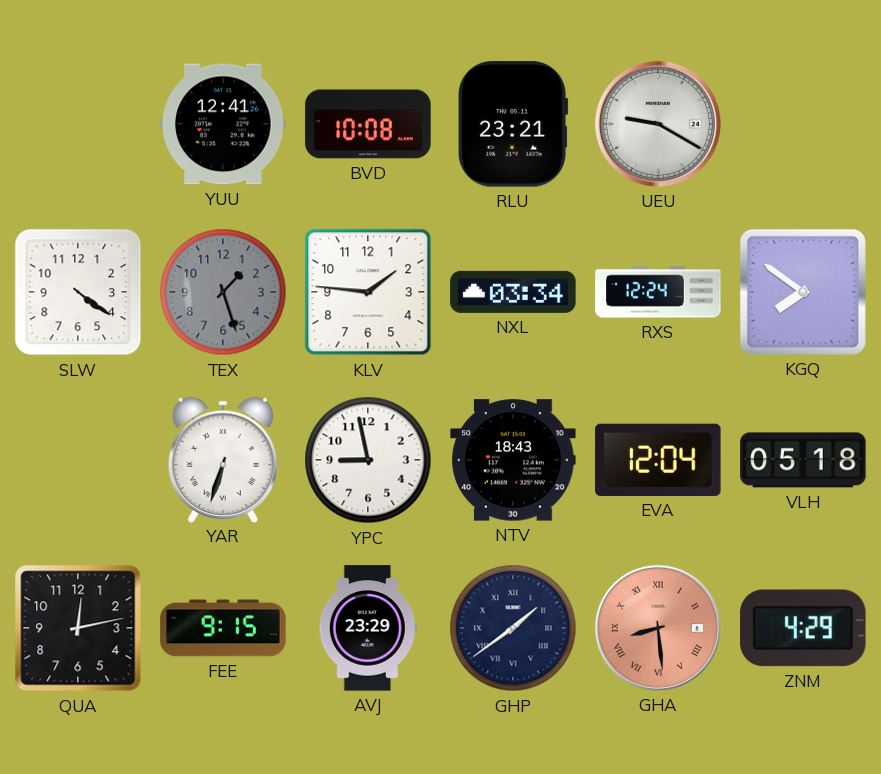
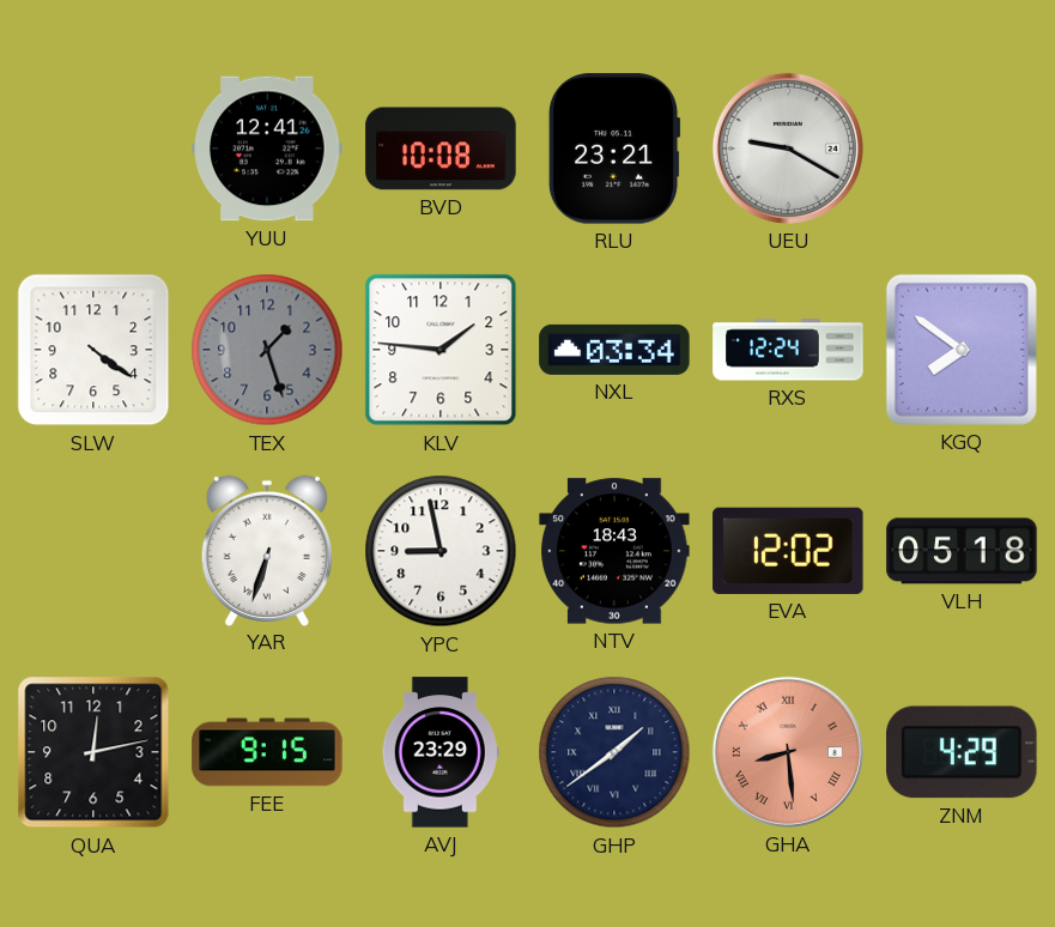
EVA: 12:04 -> 12:02 (788, 551)
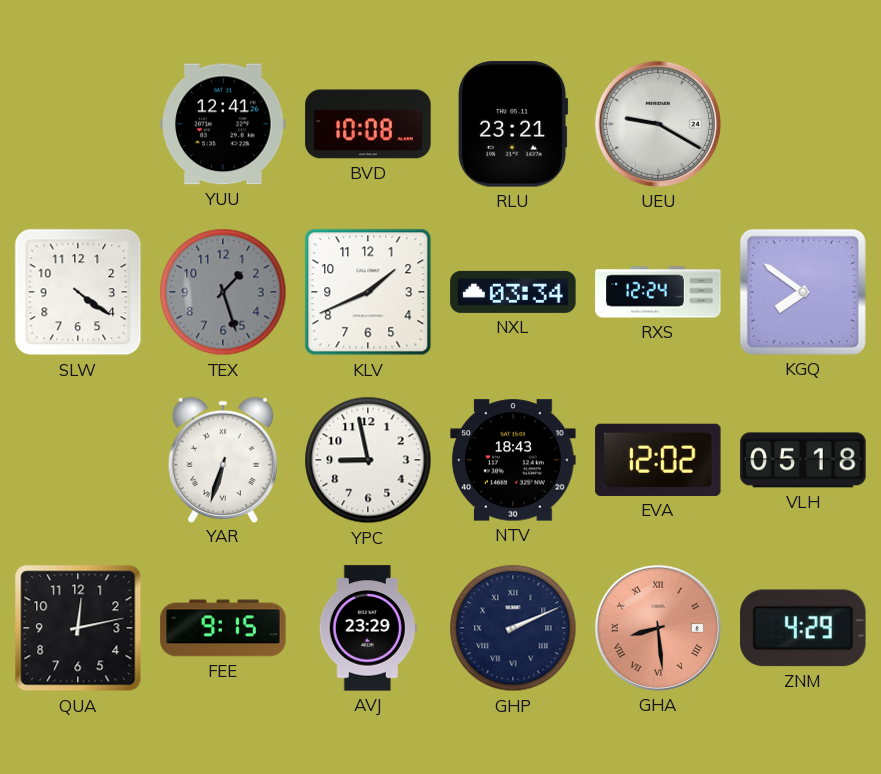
KLV: 1:46 -> 1:41 (368, 292)
GHP: 1:39 -> 2:11 (513, 628)
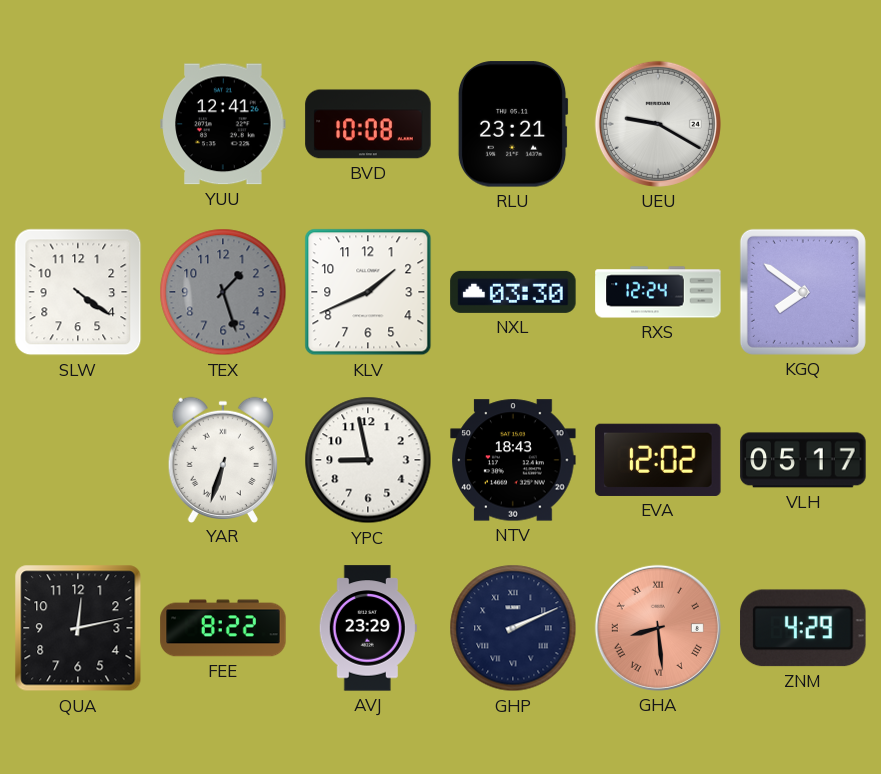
NXL: 03:34 -> 03:30 (513, 292)
VLH: 05:18 -> 05:17 (803, 460)
FEE: 9:15 -> 8:22 (223, 628)
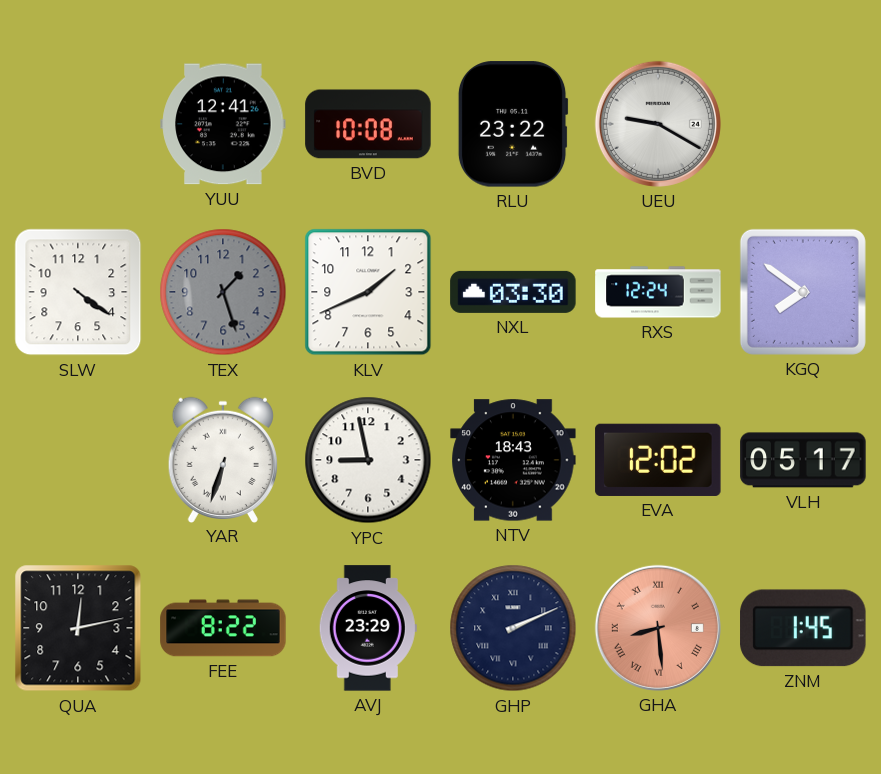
RLU: 23:21 -> 23:22 (513, 124)
ZNM: 4:29 -> 1:45 (803, 628)
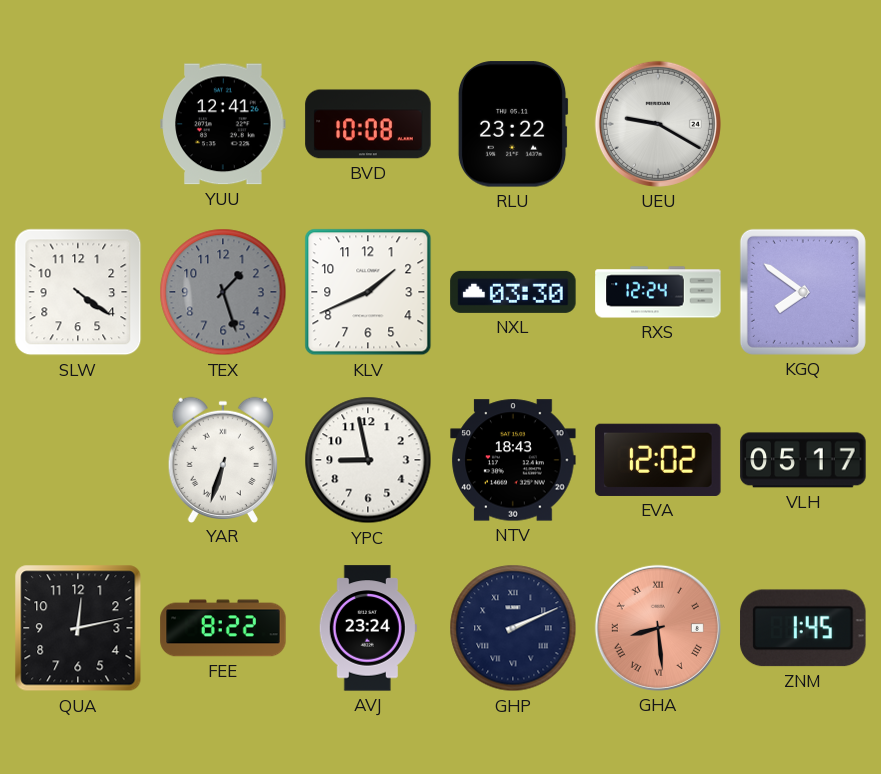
AVJ: 23:29 -> 23:24 (368, 628)
